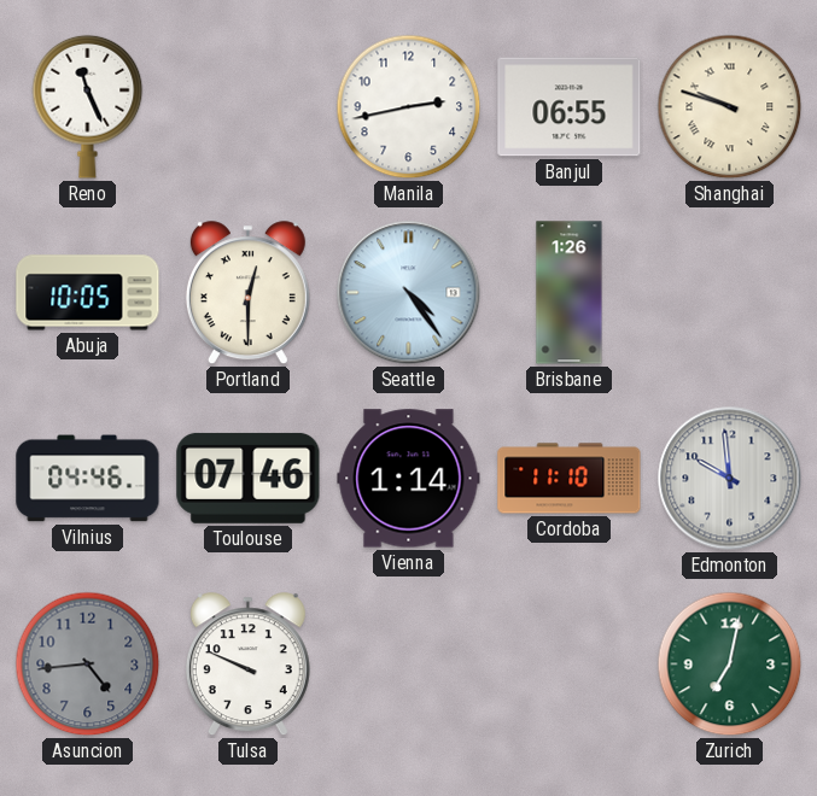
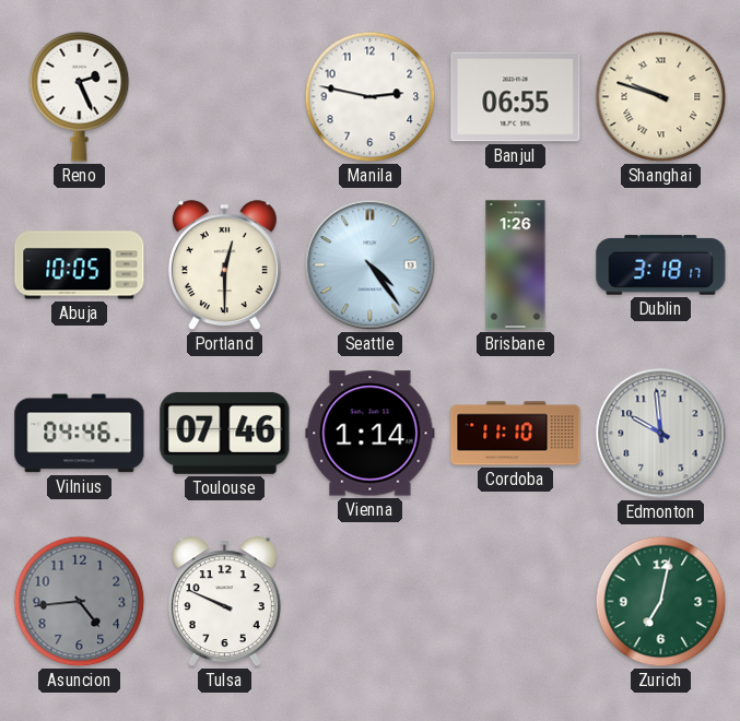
Reno: 11:26 -> 2:26 (80, 96)
Manila: 2:43 -> 2:47 (371, 97)
Dublin: none -> 3:18 (661, 265)
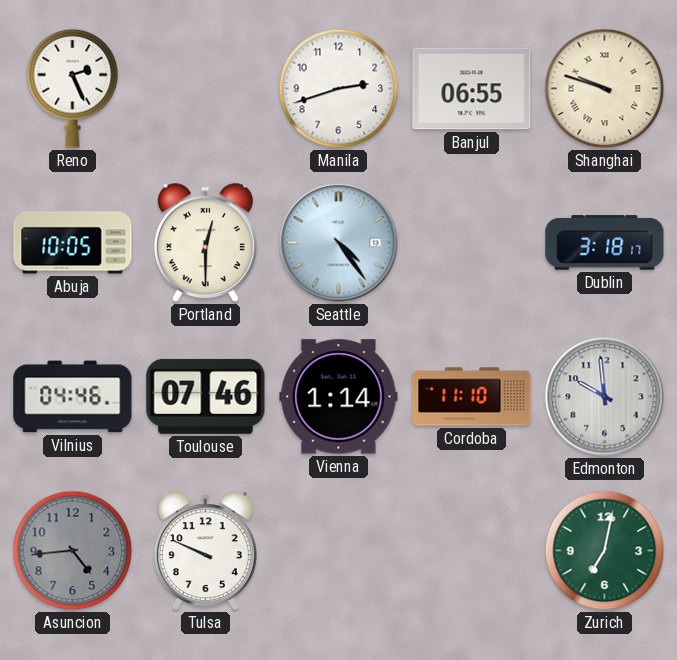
Manila: 2:47 -> 2:42 (339, 89)
Brisbane: 1:26 -> none (516, 265)
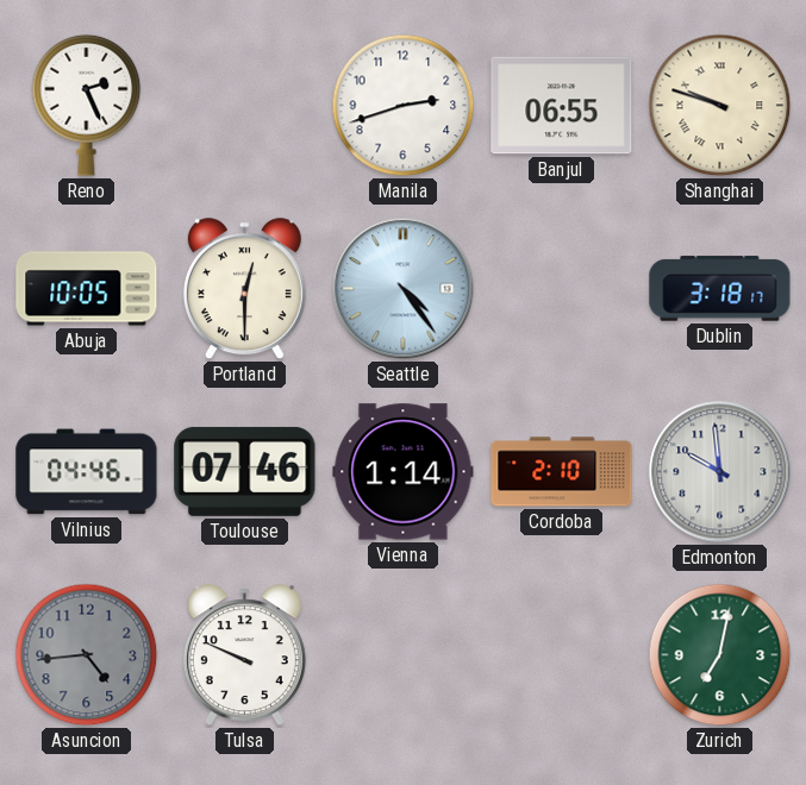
Cordoba: 11:10 -> 2:10 (562, 472)
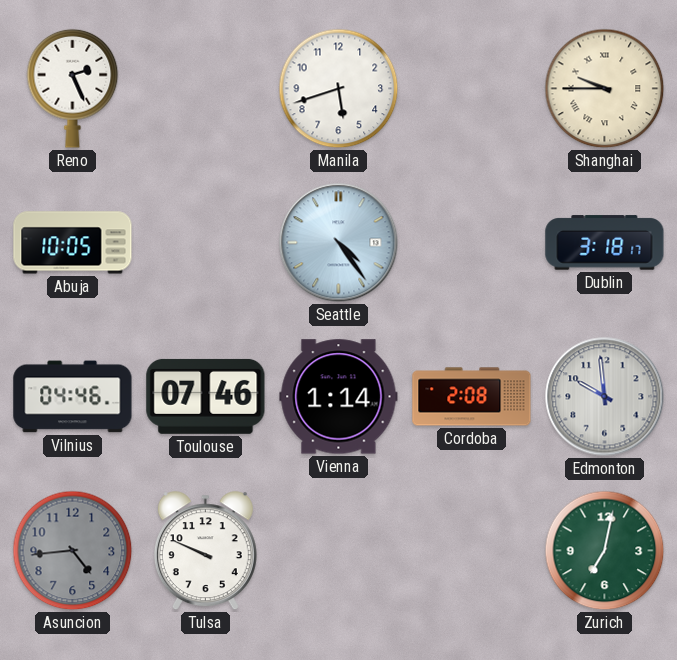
Manila: 2:42 -> 5:42 (339, 89)
Banjul: 06:55 -> none (562, 106)
Shanghai: 9:48 -> 9:45 (605, 89)
Portland: 12:30 -> none (244, 289)
Cordoba: 2:10 -> 2:08 (472, 397)
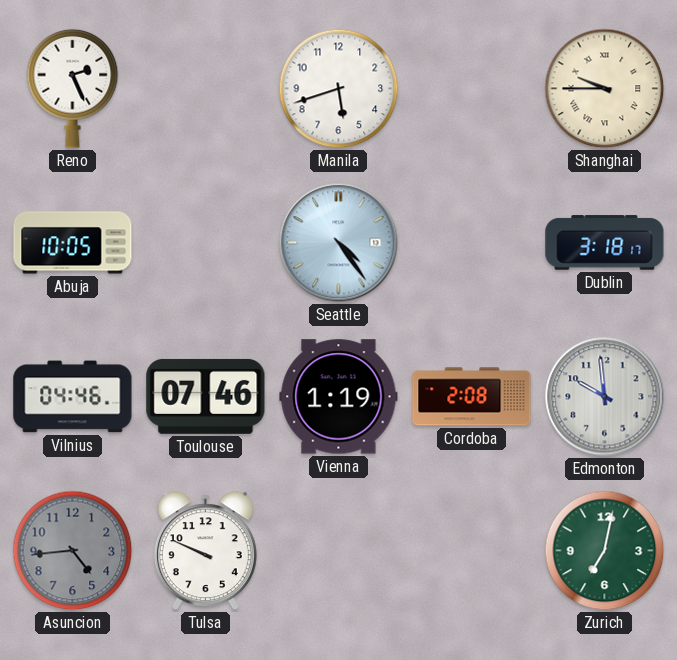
Vienna: 1:14 -> 1:19 (339, 397)
